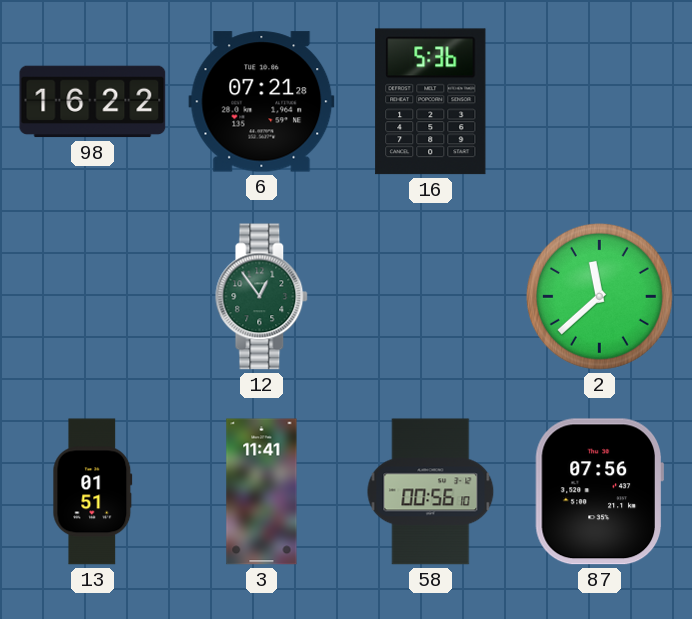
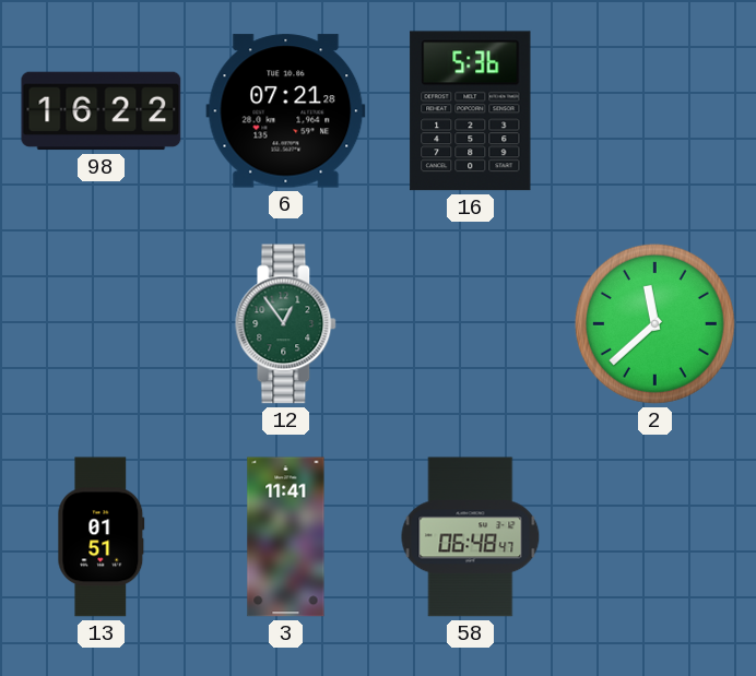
58: 00:56 -> 06:48 (471, 537)
87: 07:56 -> none (599, 492)
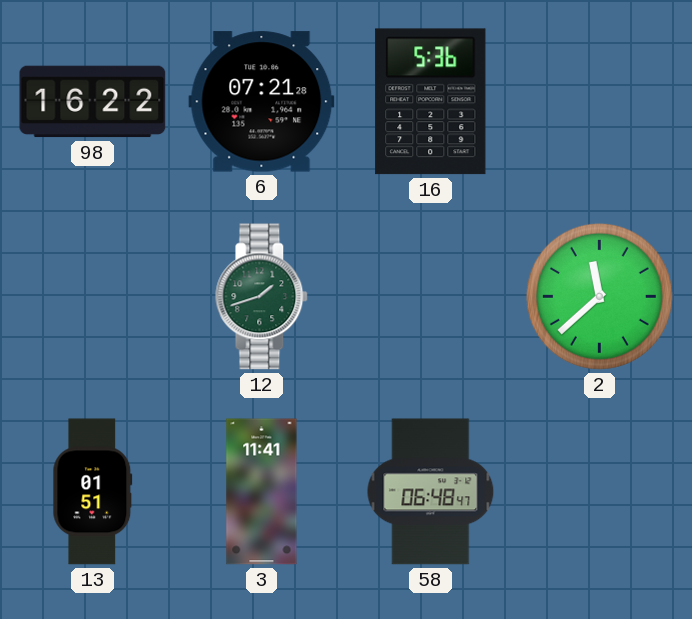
12: 12:54 -> 1:42 (262, 297)
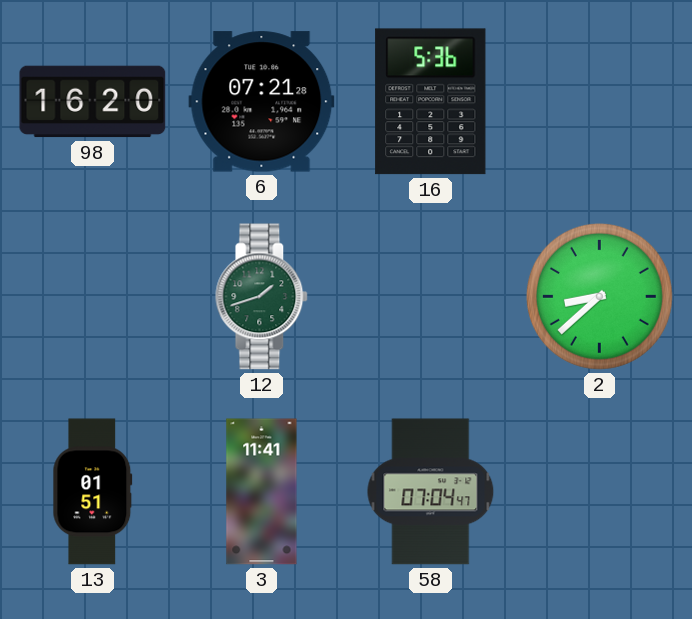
98: 16:22 -> 16:20 (93, 102)
2: 11:38 -> 8:38 (599, 296)
58: 06:48 -> 07:04 (431, 492)
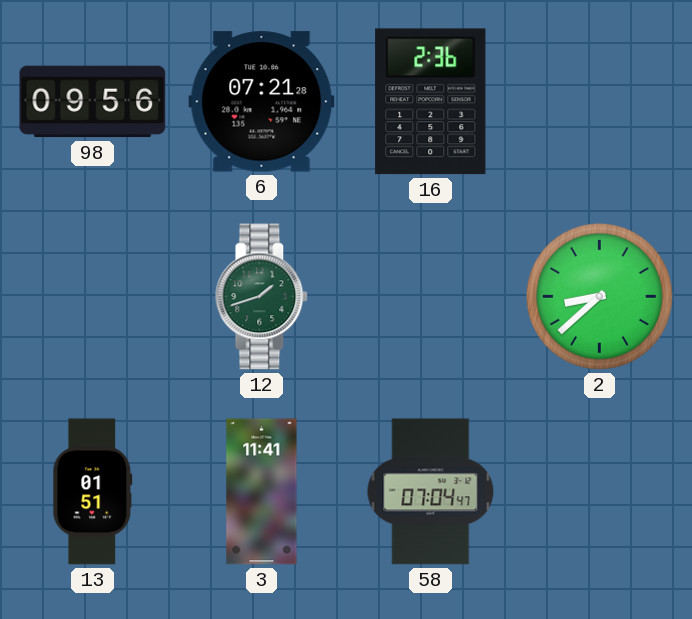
98: 16:20 -> 09:56 (93, 102)
16: 5:36 -> 2:36 (431, 102)
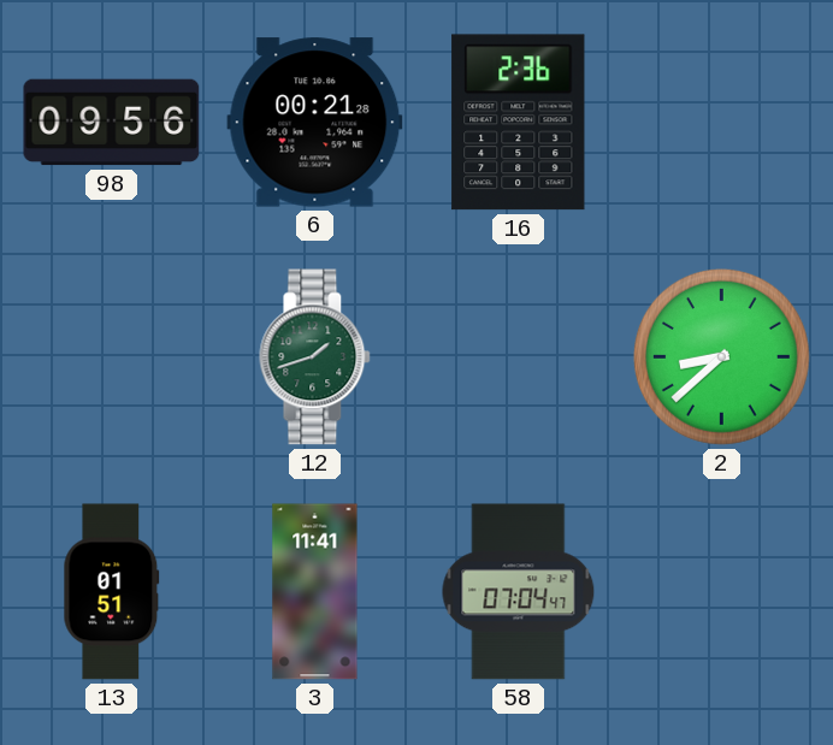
6: 07:21 -> 00:21 (315, 123)
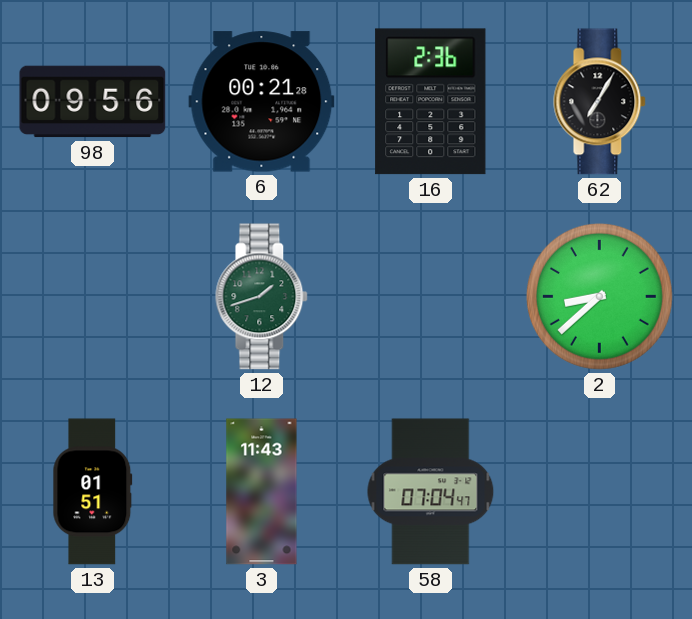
62: none -> 7:05 (600, 102)
3: 11:41 -> 11:43 (262, 492)
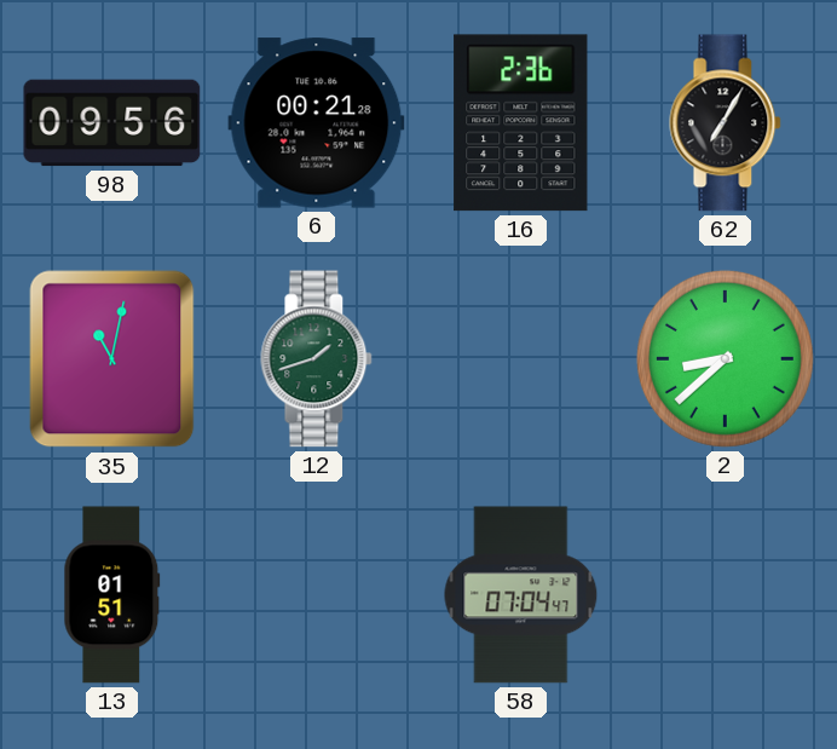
35: none -> 11:02 (112, 359)
3: 11:43 -> none (262, 492)
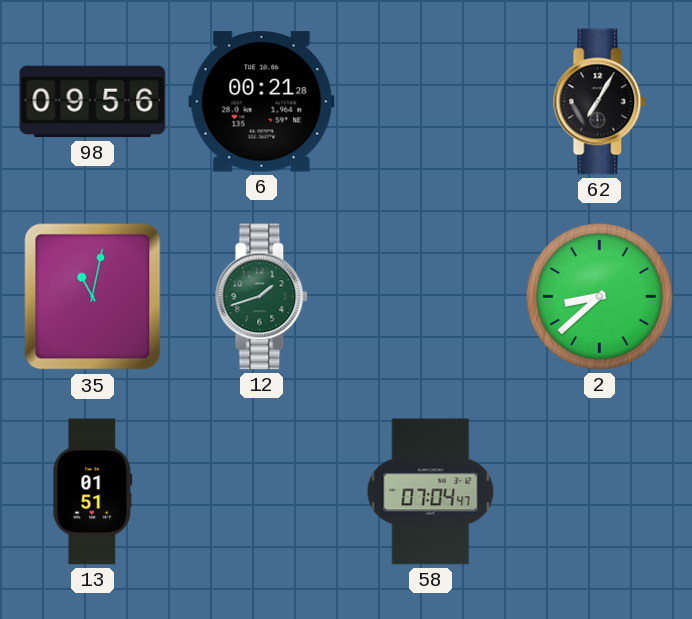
16: 2:36 -> none (521, 123)
